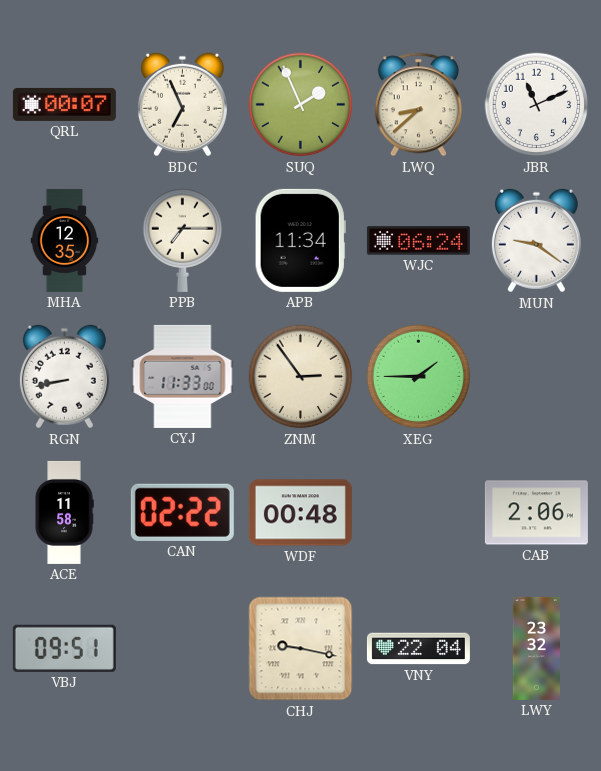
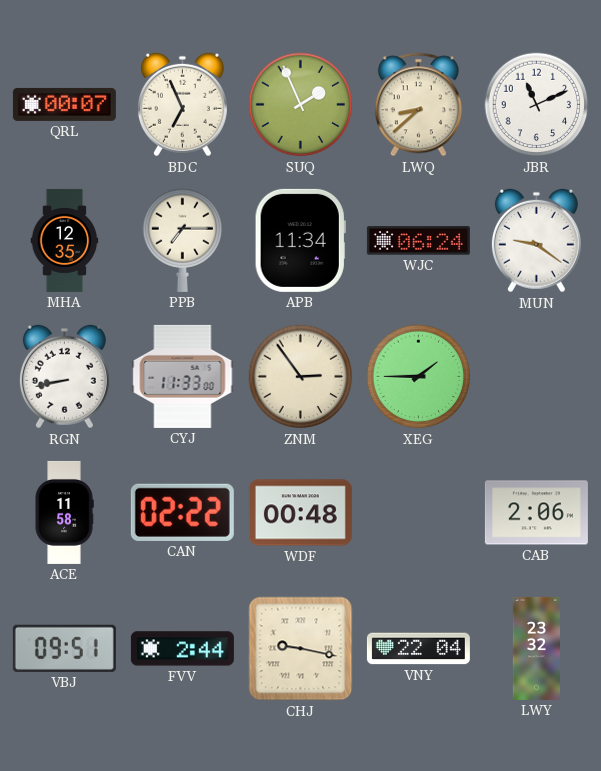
FVV: none -> 2:44 (182, 649)
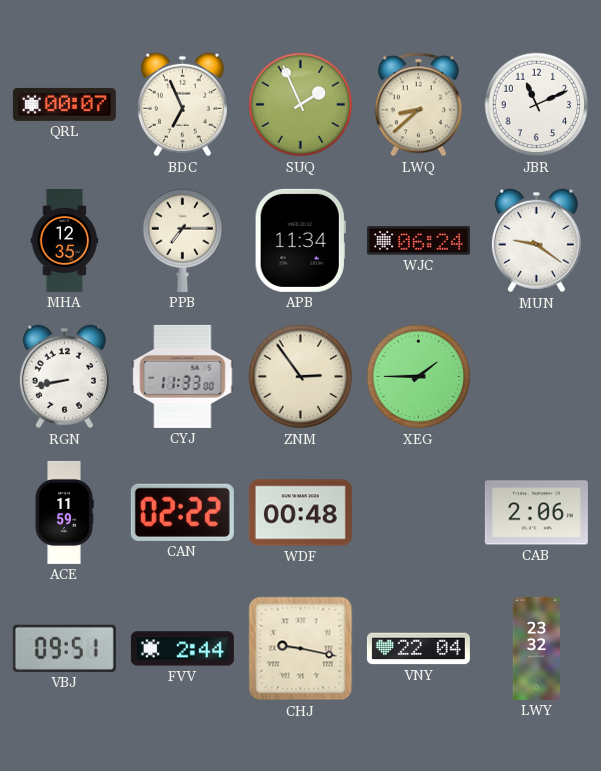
ACE: 11:58 -> 11:59 (64, 512)
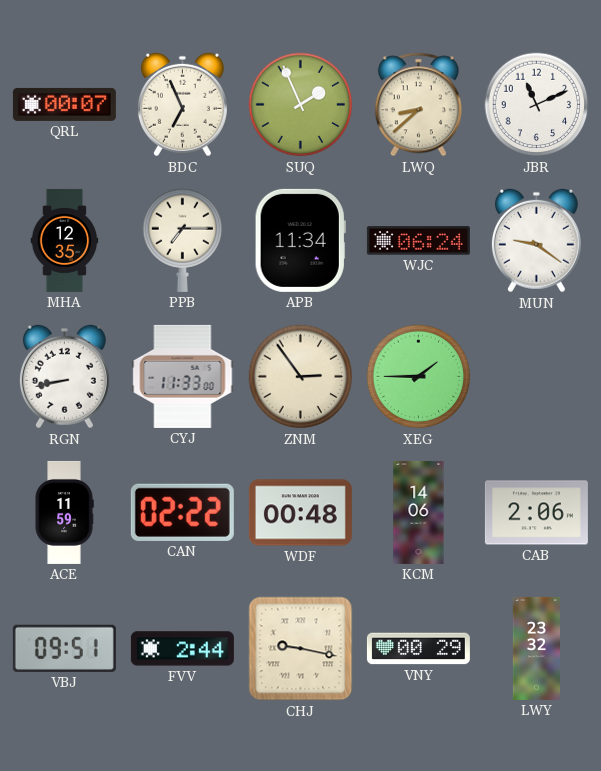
KCM: none -> 14:06 (419, 512)
VNY: 22:04 -> 00:29 (418, 649)
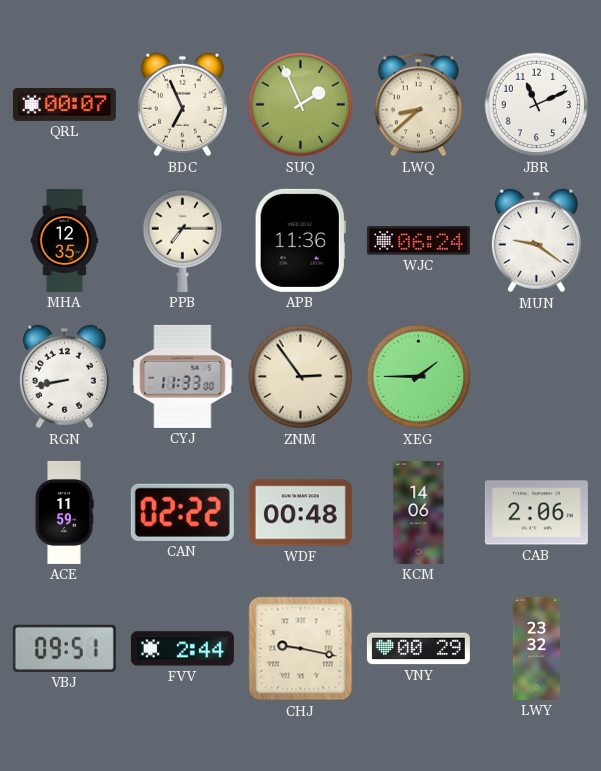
APB: 11:34 -> 11:36 (300, 240)
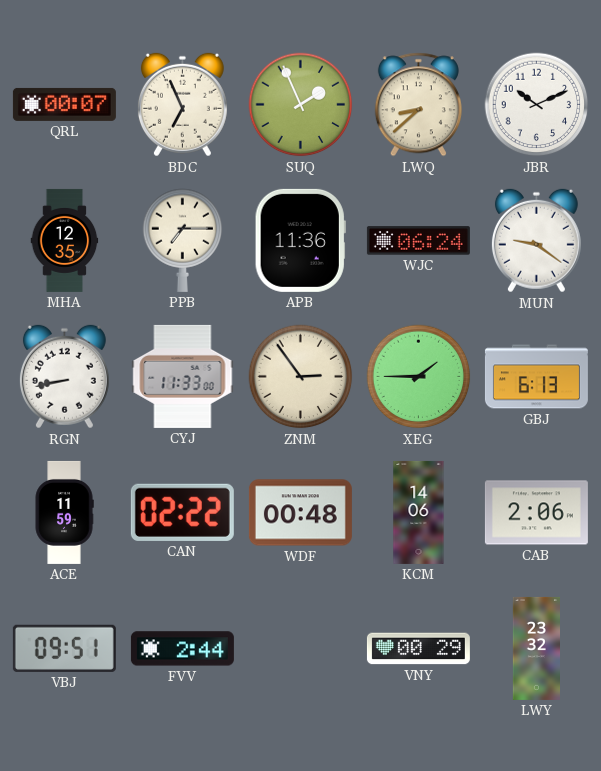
JBR: 11:11 -> 10:11 (537, 105)
GBJ: none -> 6:13 (536, 377)
CHJ: 9:17 -> none (301, 649)
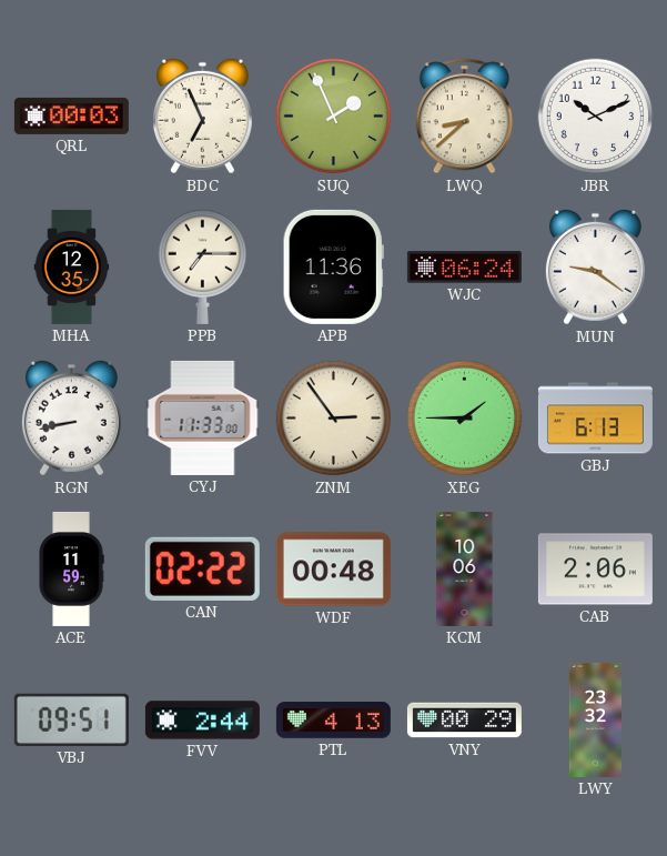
QRL: 00:07 -> 00:03 (71, 115)
KCM: 14:06 -> 10:06 (465, 568)
PTL: none -> 4:13 (333, 721)
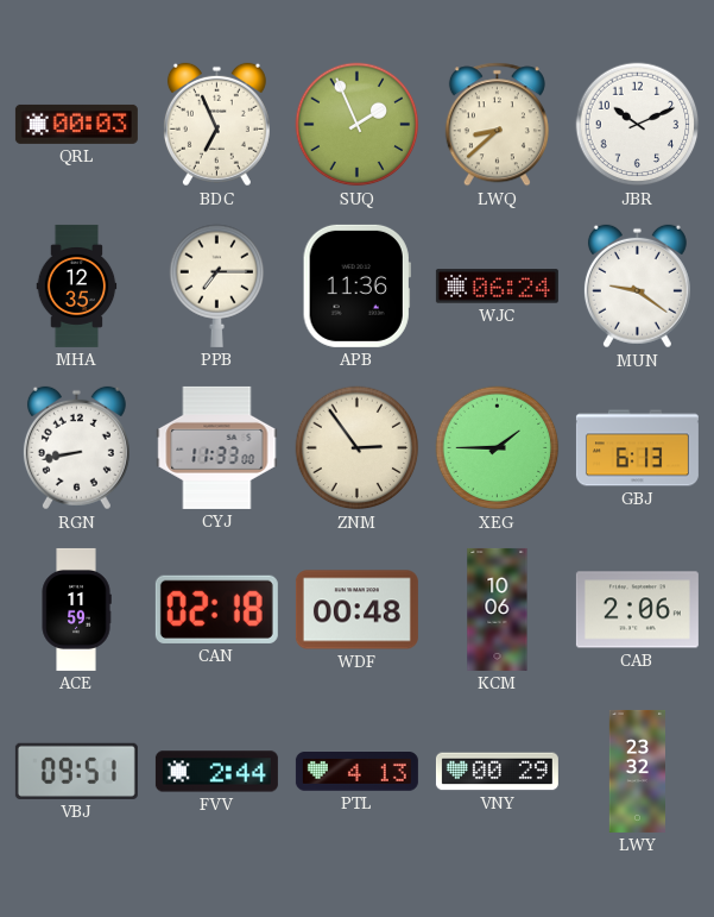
CAN: 02:22 -> 02:18 (216, 609)
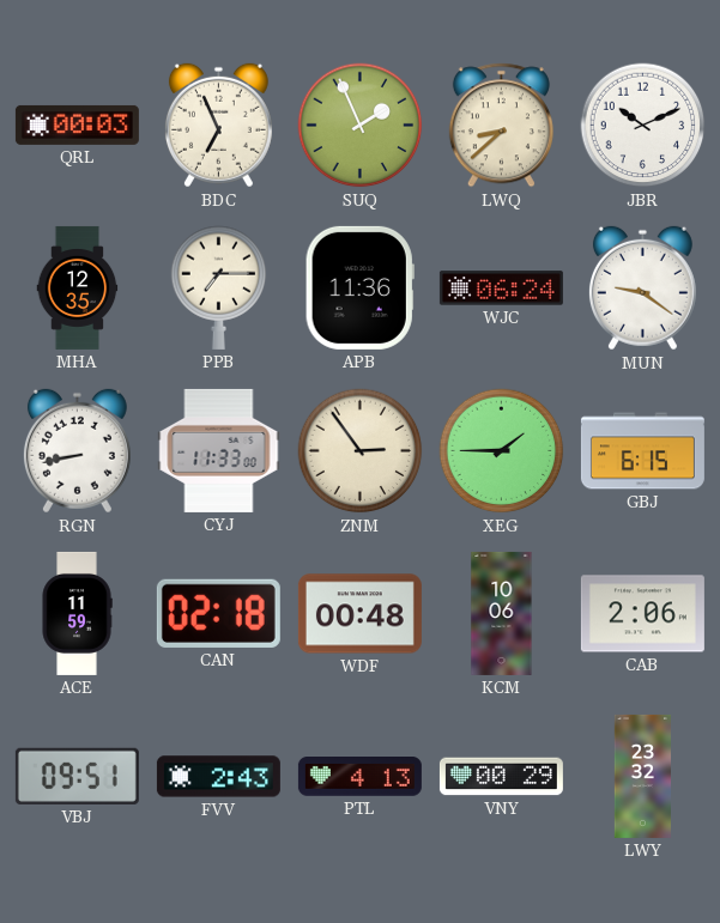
GBJ: 6:13 -> 6:15 (642, 451)
FVV: 2:44 -> 2:43 (218, 777)
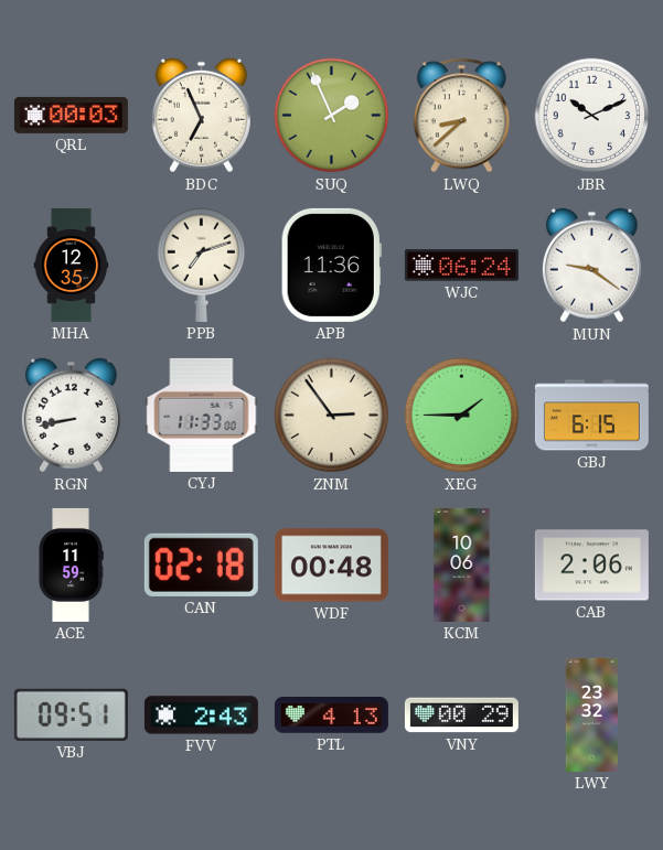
PPB: 7:15 -> 7:12 (202, 265)
